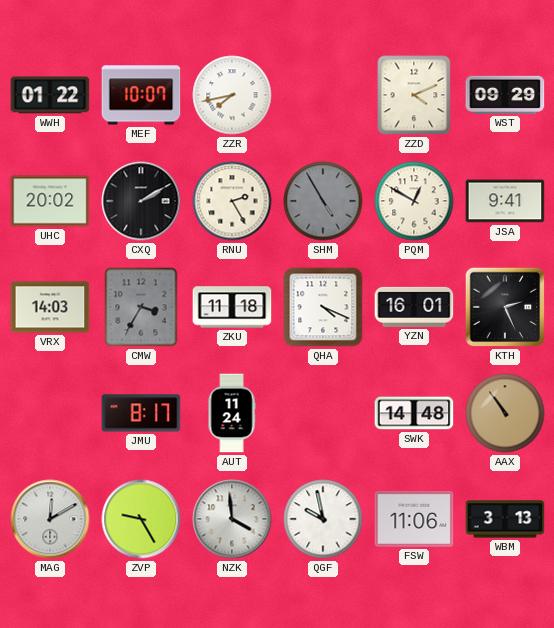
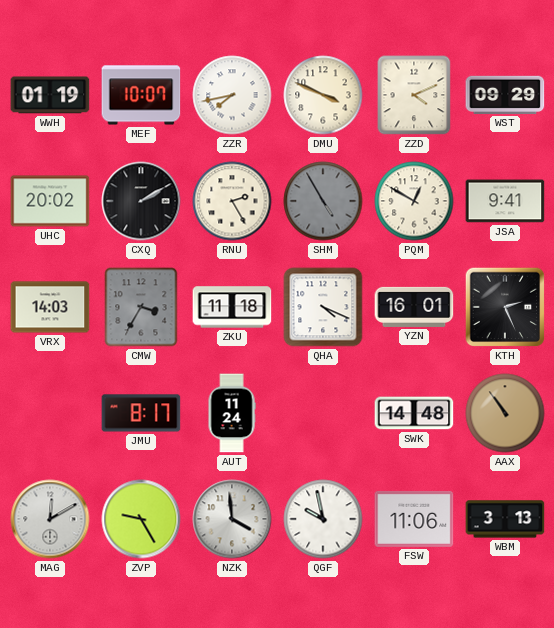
WWH: 01:22 -> 01:19 (50, 95)
DMU: none -> 3:49 (323, 95)
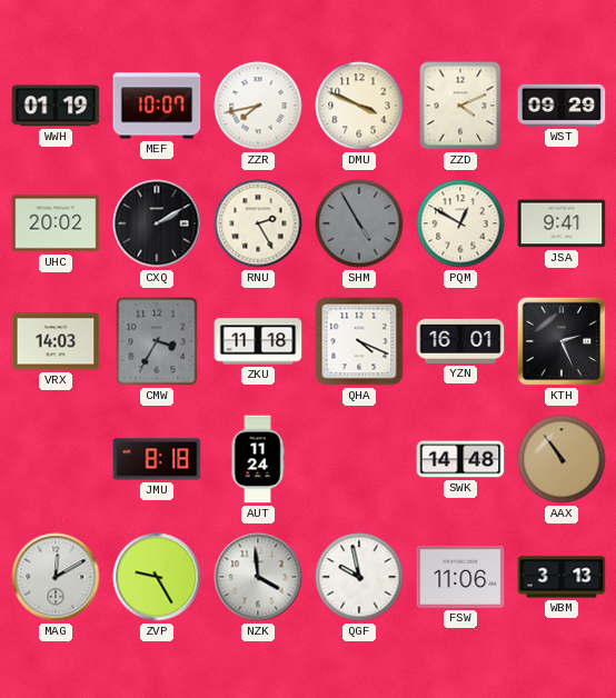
JMU: 8:17 -> 8:18 (157, 459)
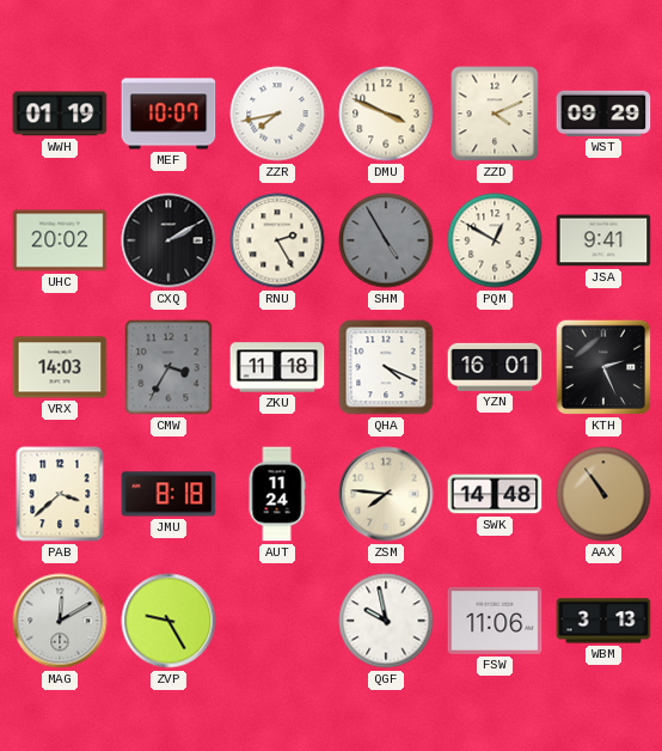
PAB: none -> 3:38 (60, 494)
ZSM: none -> 7:46 (386, 494)
NZK: 3:59 -> none (258, 577)
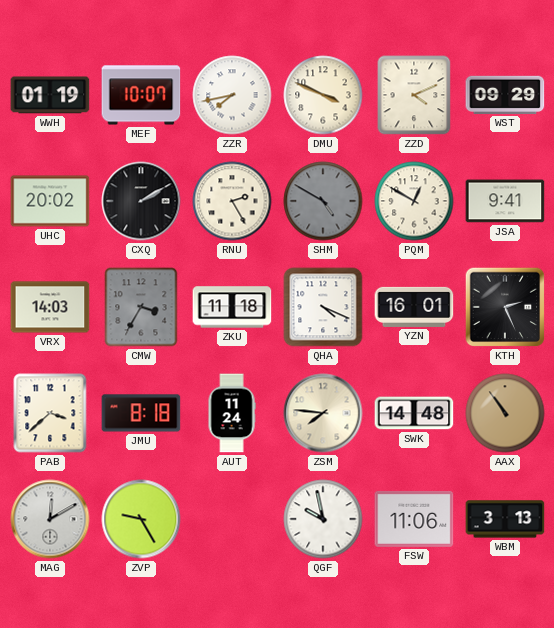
SHM: 4:55 -> 4:50 (323, 201)
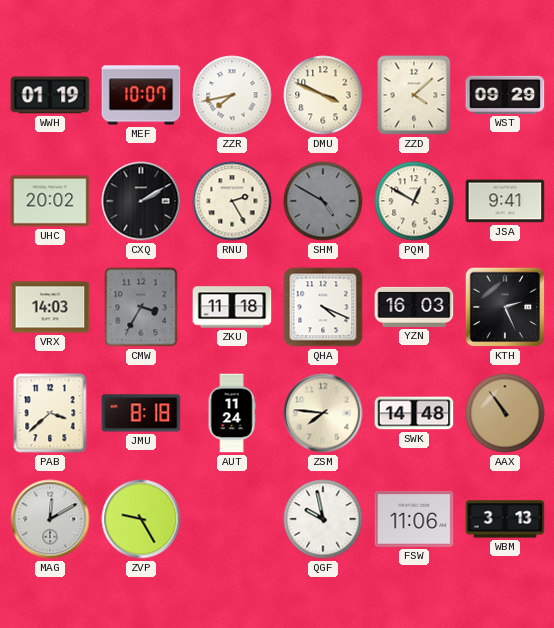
ZZD: 4:11 -> 4:08 (414, 95)
YZN: 16:01 -> 16:03 (414, 307)
